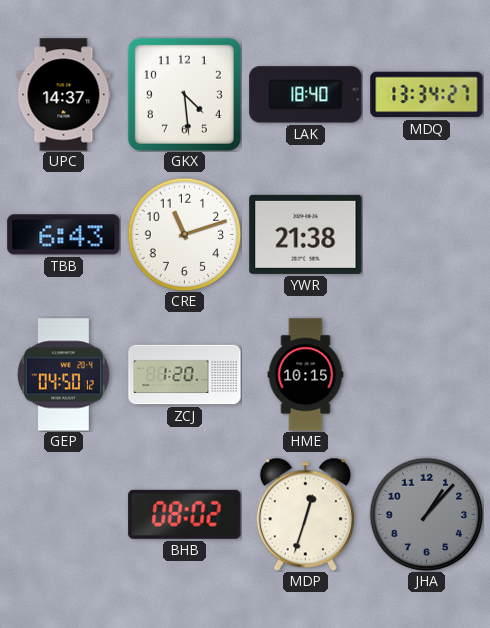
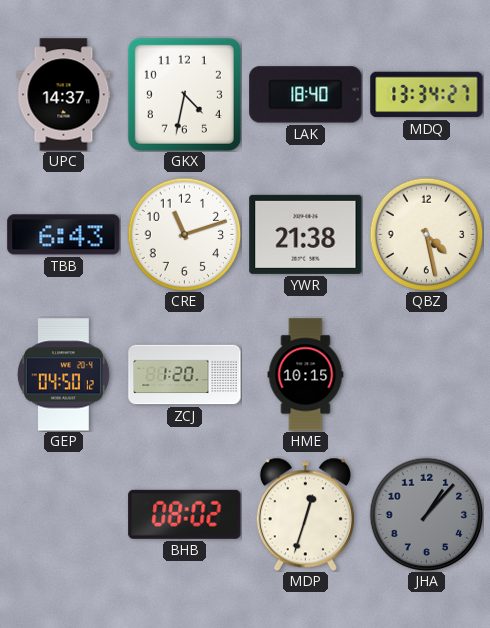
GKX: 4:29 -> 4:32 (184, 94)
QBZ: none -> 4:28 (426, 234)
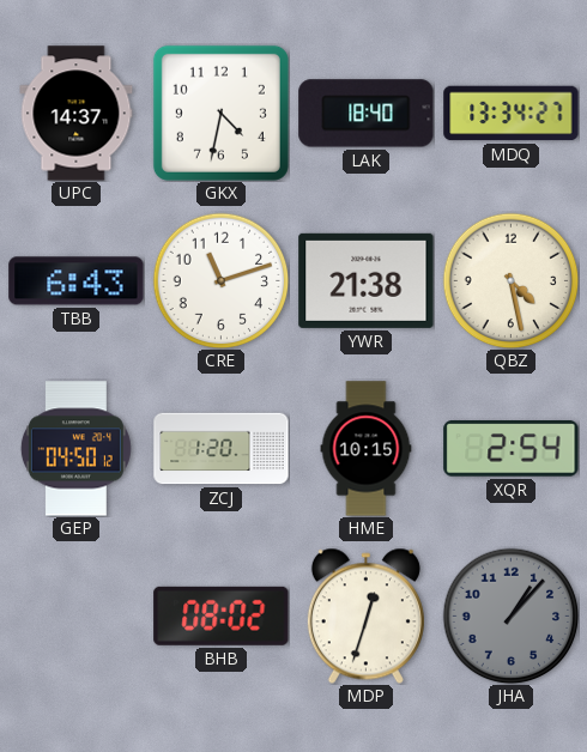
XQR: none -> 2:54 (512, 449)
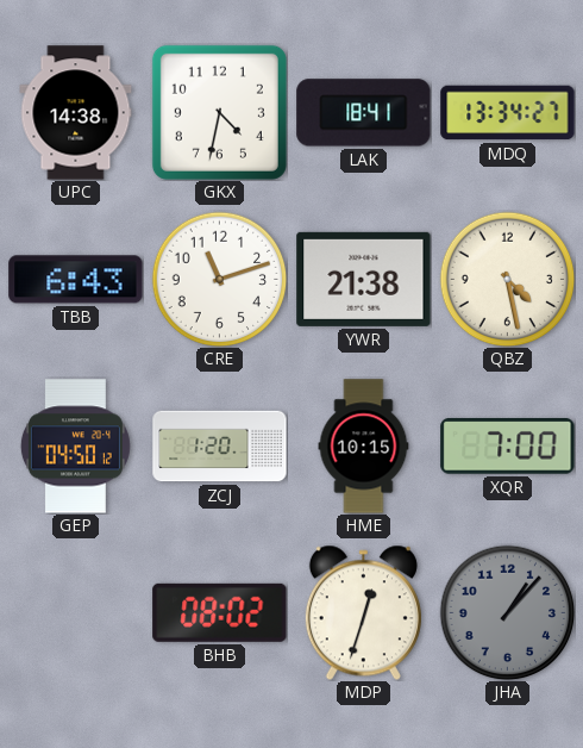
UPC: 14:37 -> 14:38 (76, 113)
LAK: 18:40 -> 18:41 (364, 113)
XQR: 2:54 -> 7:00 (508, 447)
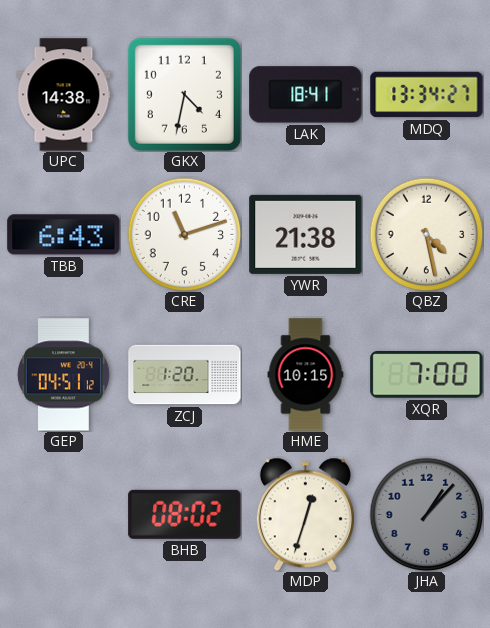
GEP: 04:50 -> 04:51 (63, 375)
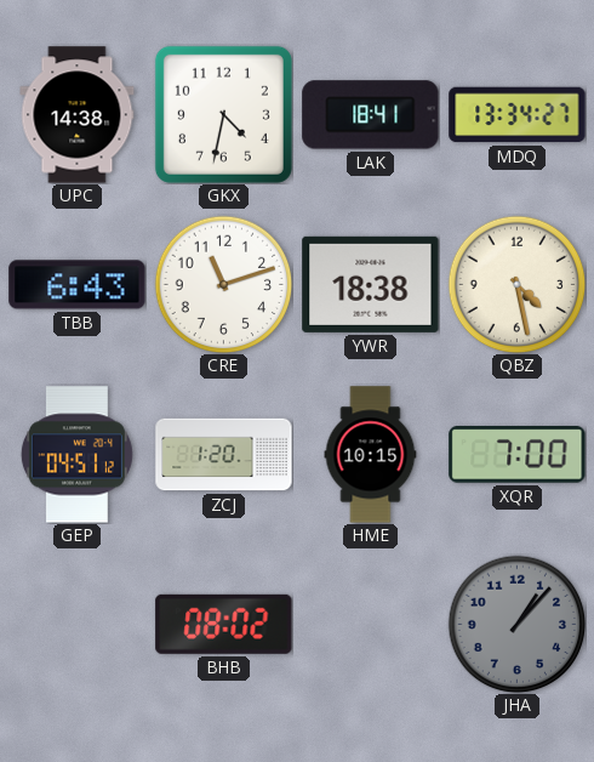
YWR: 21:38 -> 18:38 (371, 284)
MDP: 12:33 -> none (305, 514)
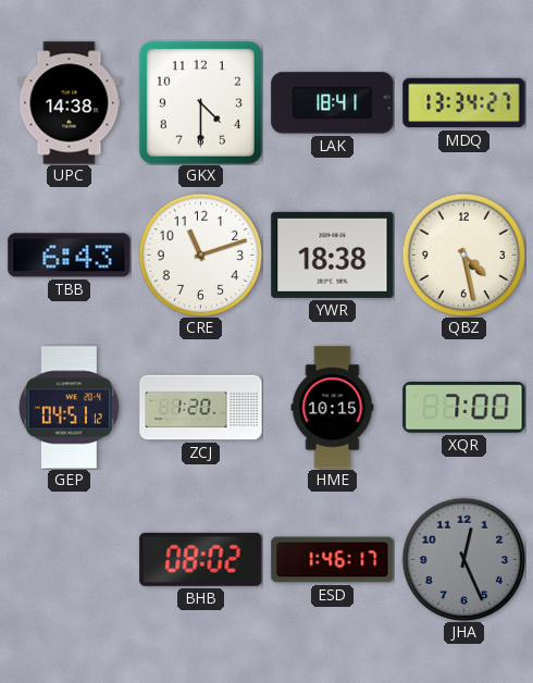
GKX: 4:32 -> 4:30 (200, 102)
ESD: none -> 1:46 (333, 560)
JHA: 1:07 -> 12:26 (463, 559)
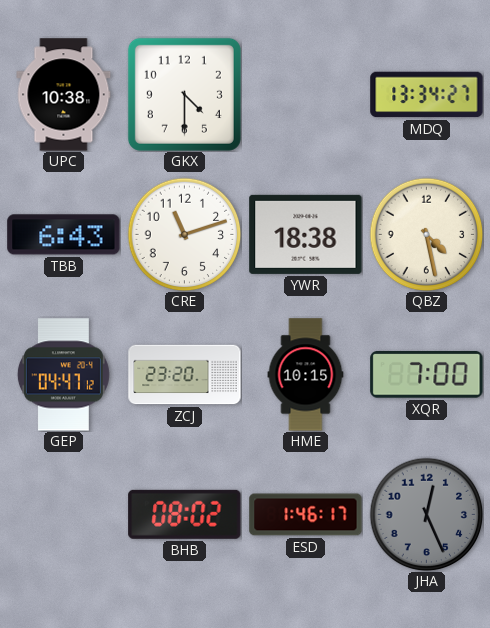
UPC: 14:38 -> 10:38 (64, 95)
LAK: 18:41 -> none (333, 103)
GEP: 04:51 -> 04:47 (63, 375)
ZCJ: 1:20 -> 23:20 (185, 375)
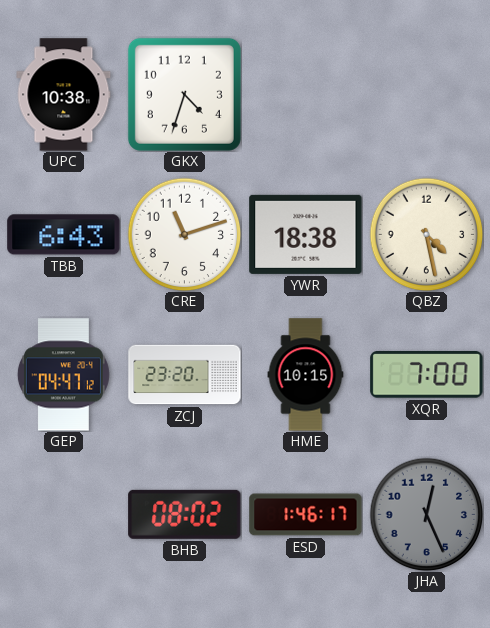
GKX: 4:30 -> 4:33 (184, 94)
MDQ: 13:34 -> none (427, 95)
